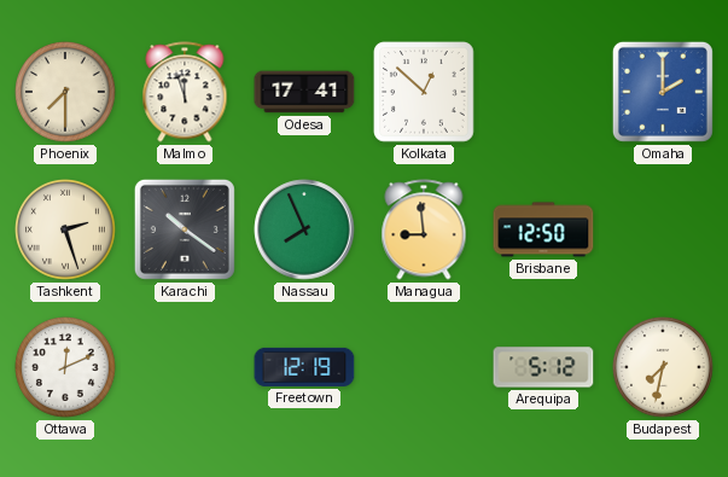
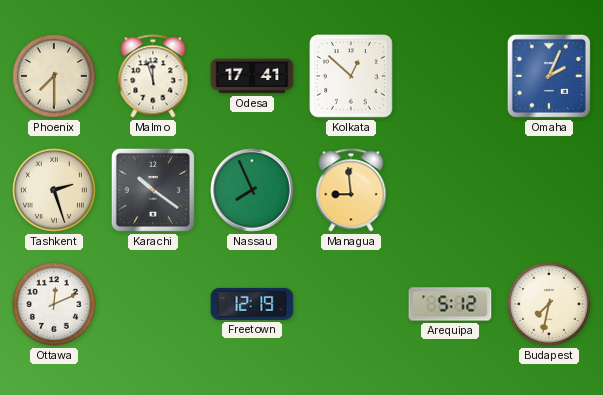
Omaha: 2:00 -> 2:04 (549, 76)
Brisbane: 12:50 -> none (543, 229)
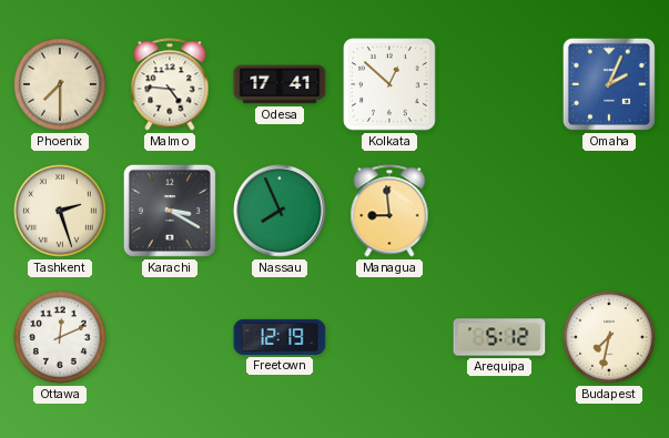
Malmo: 11:57 -> 4:46 (170, 84)
Karachi: 10:21 -> 3:20 (170, 211)
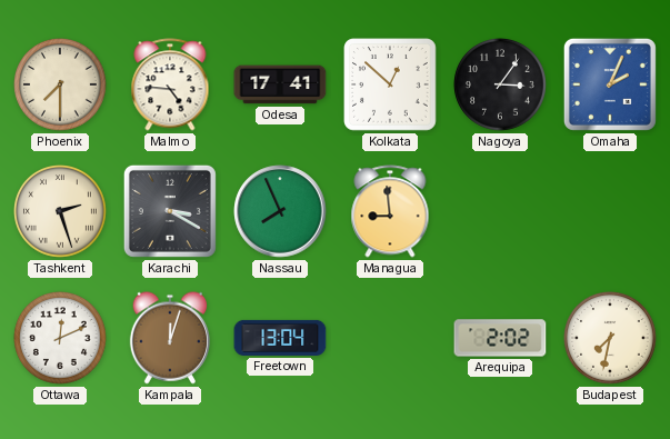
Nagoya: none -> 3:06 (501, 86)
Kampala: none -> 12:03 (170, 338)
Freetown: 12:19 -> 13:04 (280, 338)
Arequipa: 5:12 -> 2:02 (500, 338)
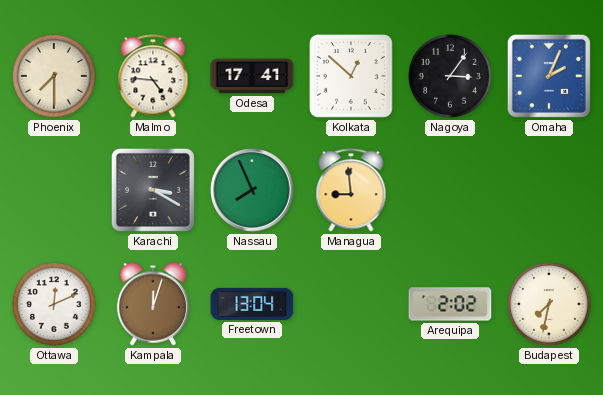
Tashkent: 2:27 -> none (61, 212)
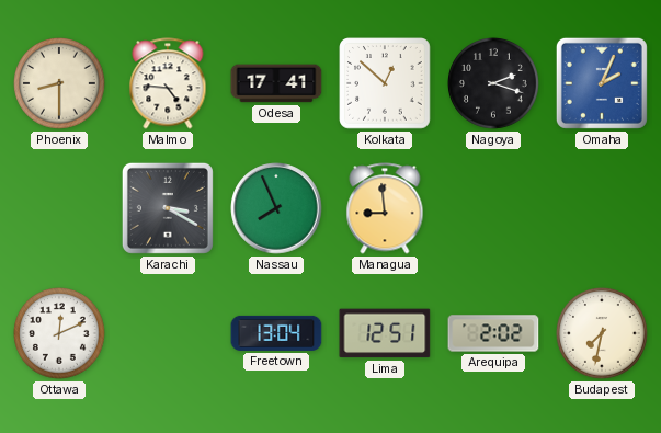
Phoenix: 7:30 -> 8:30 (60, 84)
Nagoya: 3:06 -> 2:18 (494, 84)
Kampala: 12:03 -> none (153, 304)
Lima: none -> 12:51 (385, 333)
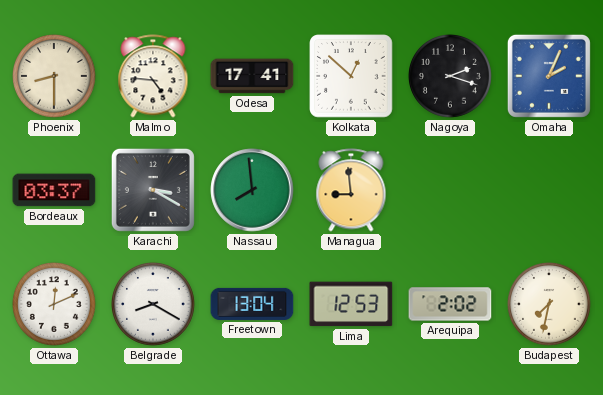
Bordeaux: none -> 03:37 (54, 190)
Nassau: 7:56 -> 7:59 (252, 190)
Belgrade: none -> 8:20 (154, 305)
Lima: 12:51 -> 12:53 (351, 304)
